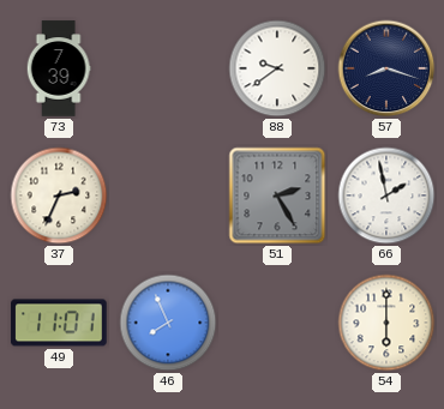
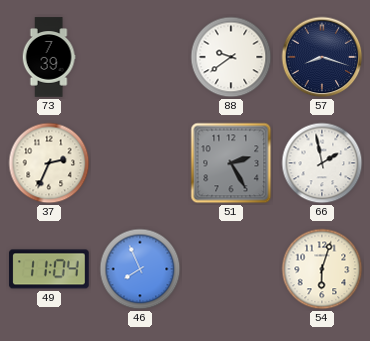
49: 11:01 -> 11:04 (49, 269)
54: 6:00 -> 6:03 (322, 269)
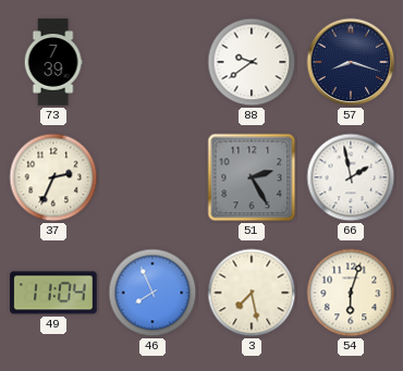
3: none -> 7:28 (252, 293)
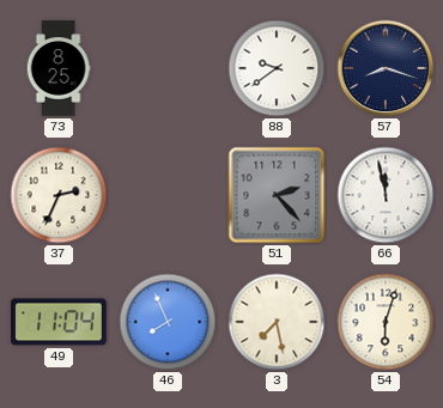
73: 7:39 -> 8:25 (59, 68)
51: 2:25 -> 2:23 (277, 195)
66: 1:58 -> 11:58 (386, 195)
